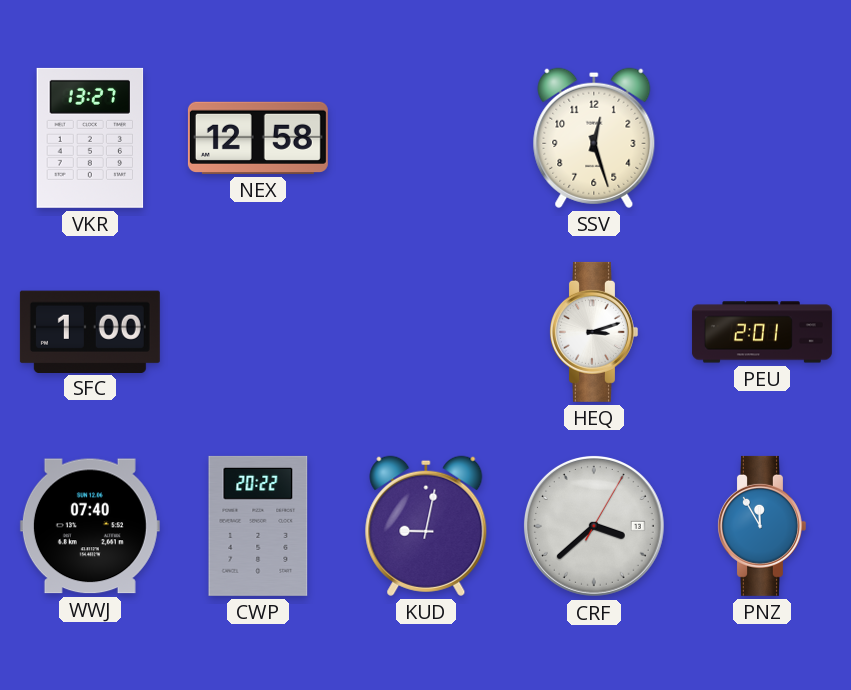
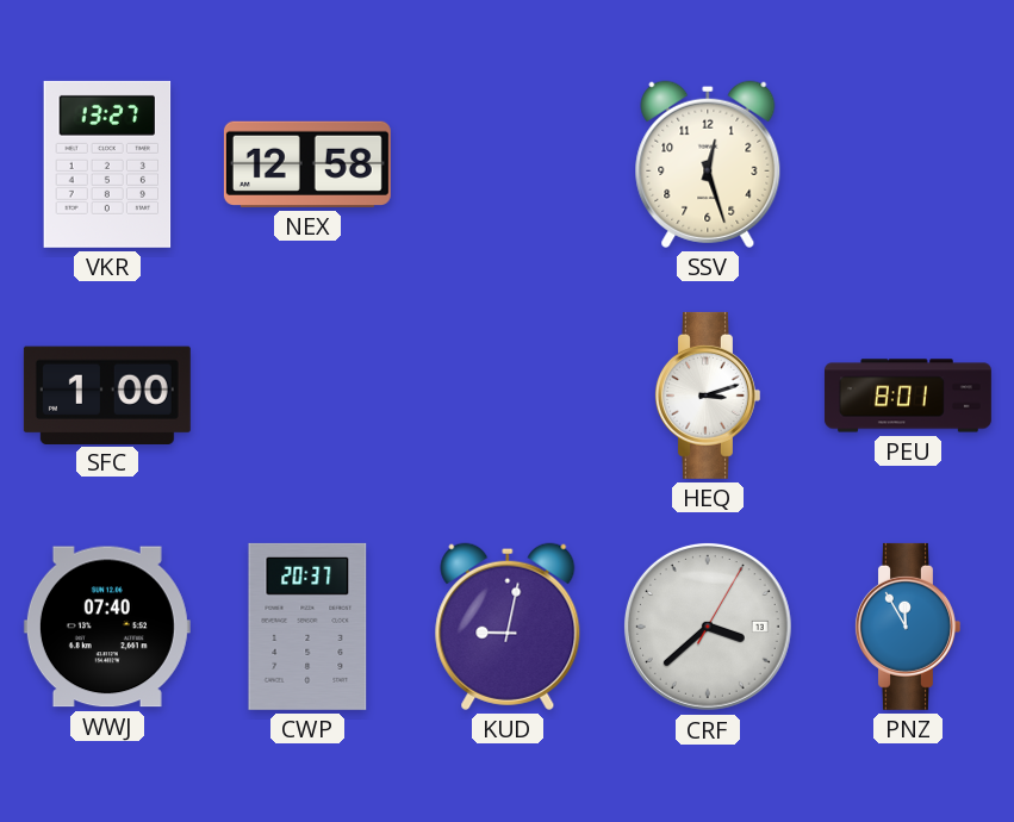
PEU: 2:01 -> 8:01 (908, 396)
CWP: 20:22 -> 20:37 (307, 627)
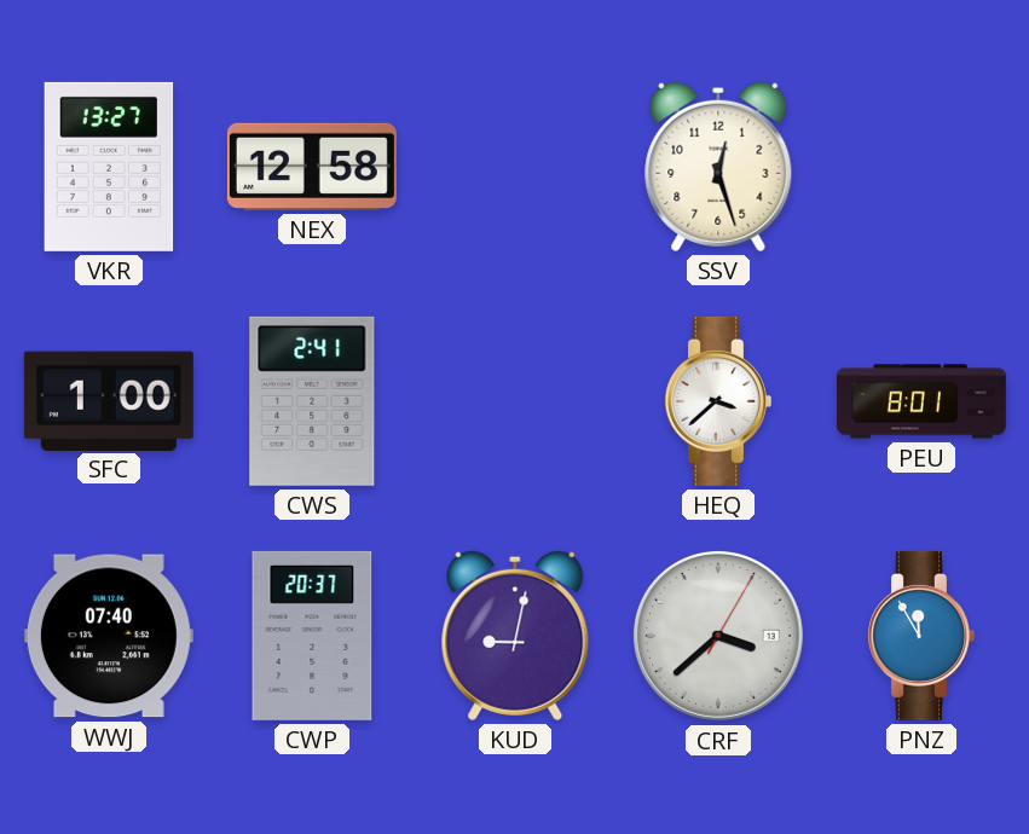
CWS: none -> 2:41 (312, 401)
HEQ: 3:12 -> 3:38 (718, 401)
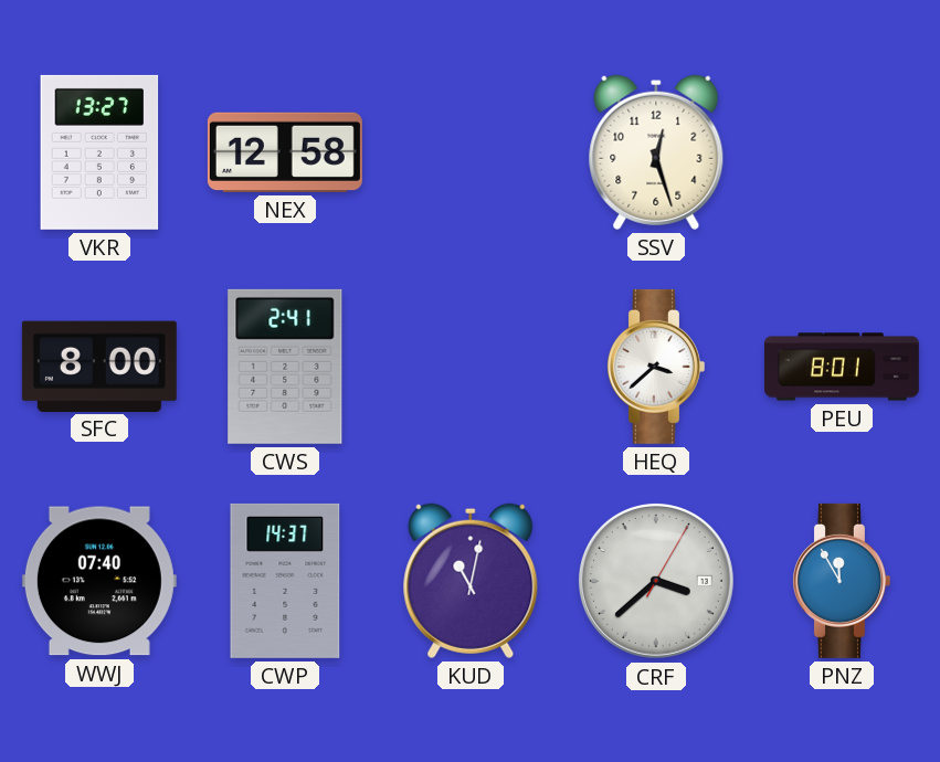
SFC: 1:00 -> 8:00 (99, 366)
CWP: 20:37 -> 14:37 (285, 581)
KUD: 9:02 -> 11:02 (471, 581)
